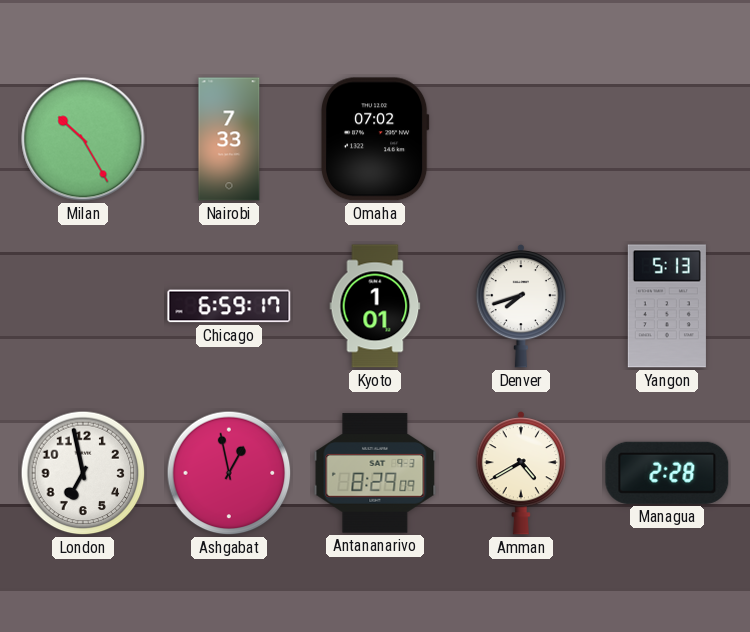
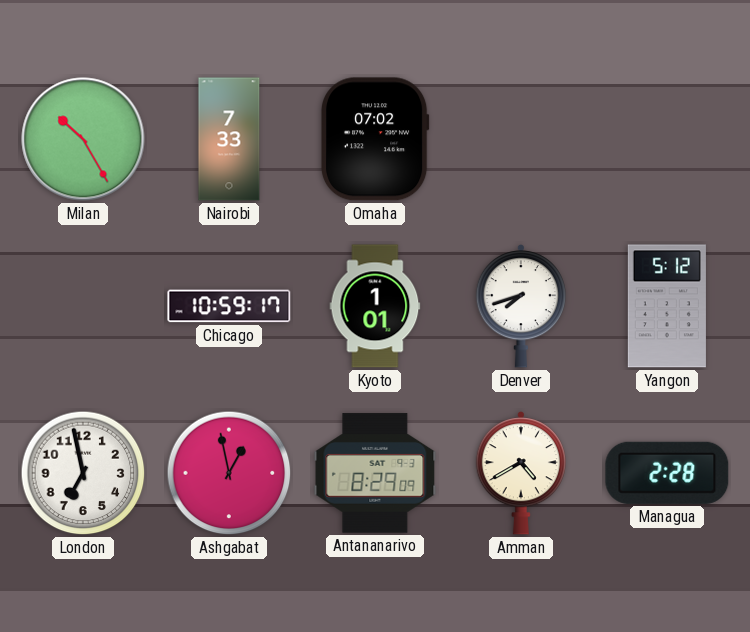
Chicago: 6:59 -> 10:59 (229, 306)
Yangon: 5:13 -> 5:12 (667, 306)
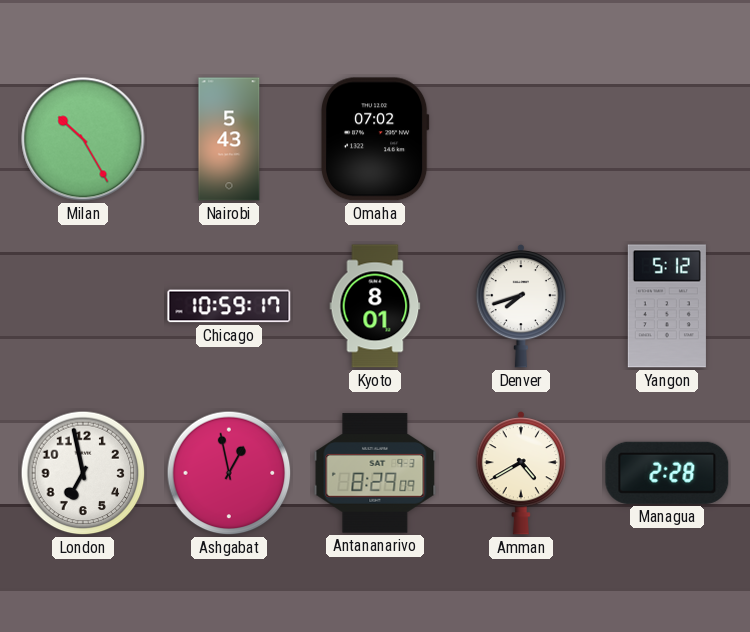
Nairobi: 7:33 -> 5:43 (229, 139)
Kyoto: 1:01 -> 8:01 (375, 306)
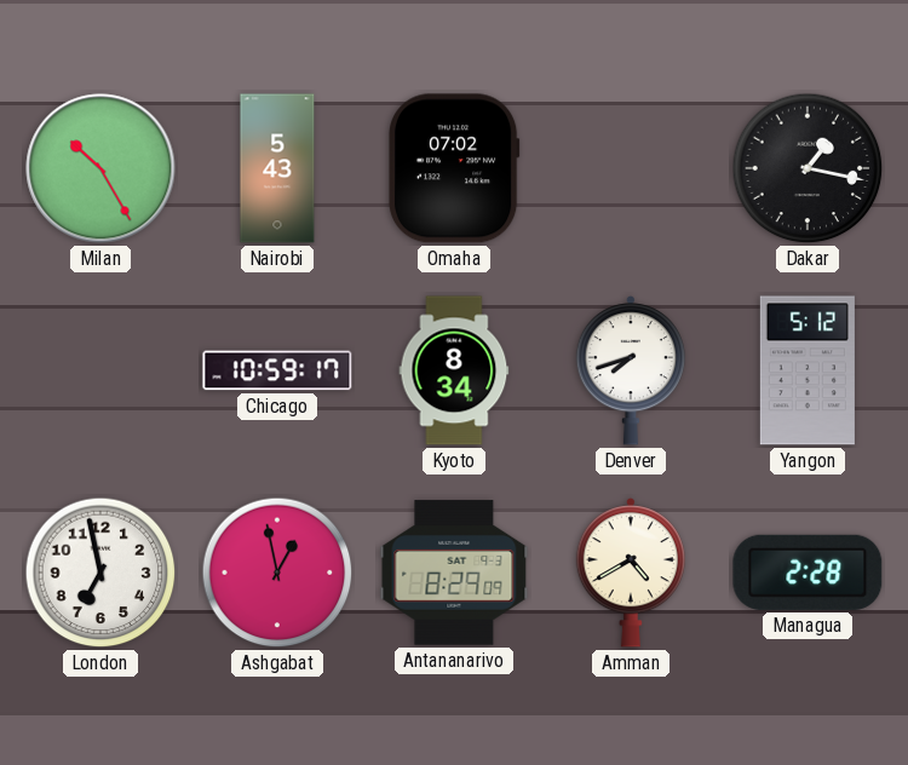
Dakar: none -> 1:17 (808, 168)
Kyoto: 8:01 -> 8:34 (454, 370)
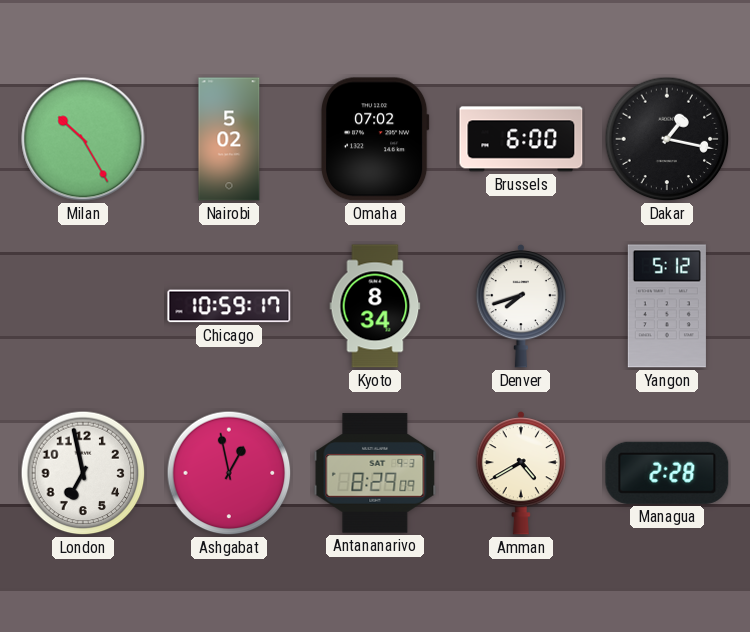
Nairobi: 5:43 -> 5:02 (229, 139)
Brussels: none -> 6:00 (521, 139)
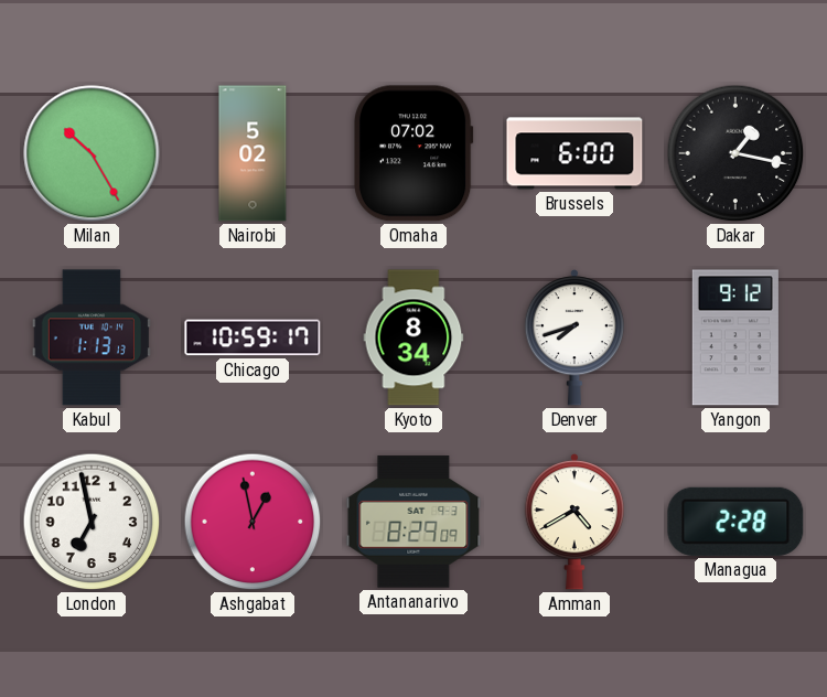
Kabul: none -> 1:13 (92, 337)
Yangon: 5:12 -> 9:12 (735, 337)
